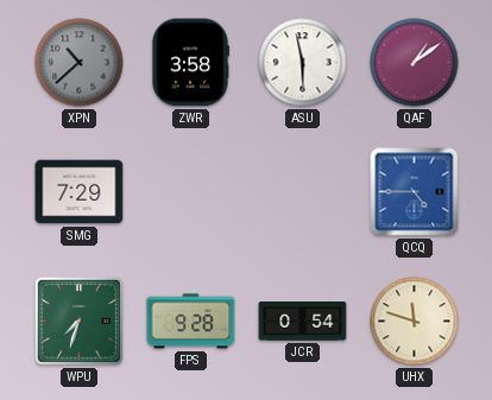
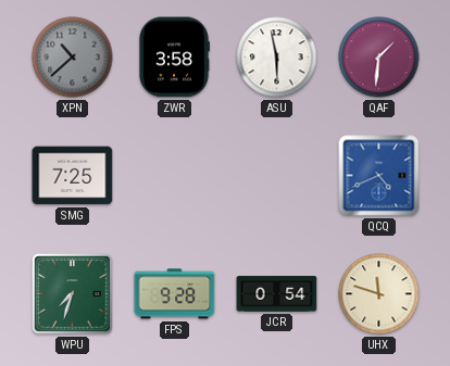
QAF: 1:09 -> 1:31 (379, 58)
SMG: 7:29 -> 7:25 (73, 176)
QCQ: 4:45 -> 4:41 (379, 176)
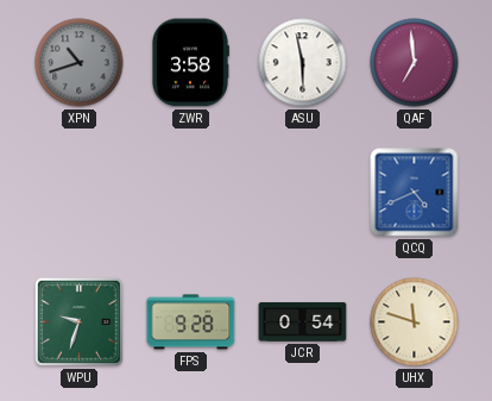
XPN: 10:38 -> 10:42 (80, 63)
QAF: 1:31 -> 6:59 (415, 63)
SMG: 7:25 -> none (73, 176)
WPU: 7:33 -> 9:33 (78, 321)
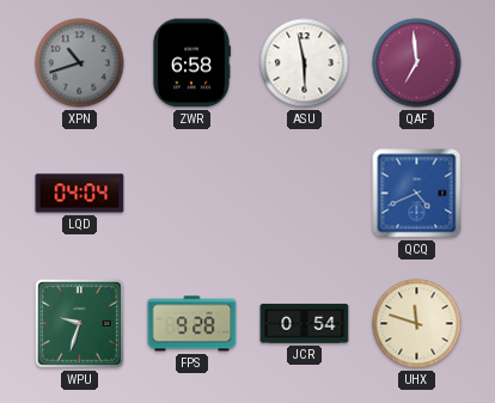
ZWR: 3:58 -> 6:58 (191, 63)
LQD: none -> 04:04 (80, 194)
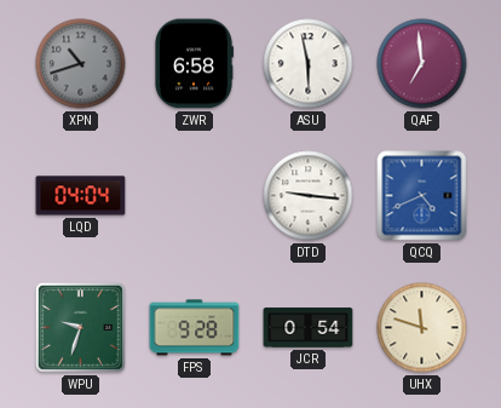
DTD: none -> 9:16 (309, 196)
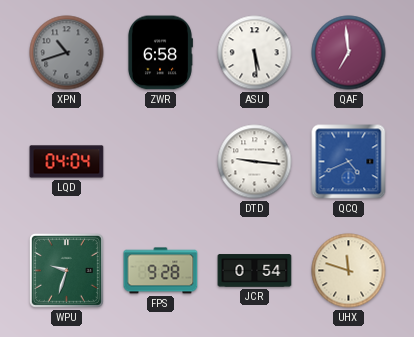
ASU: 5:58 -> 5:29 (255, 53)
